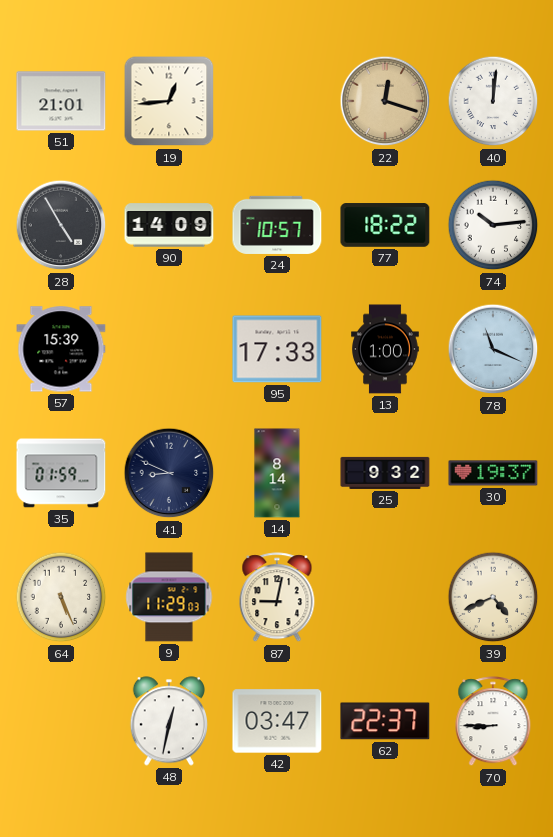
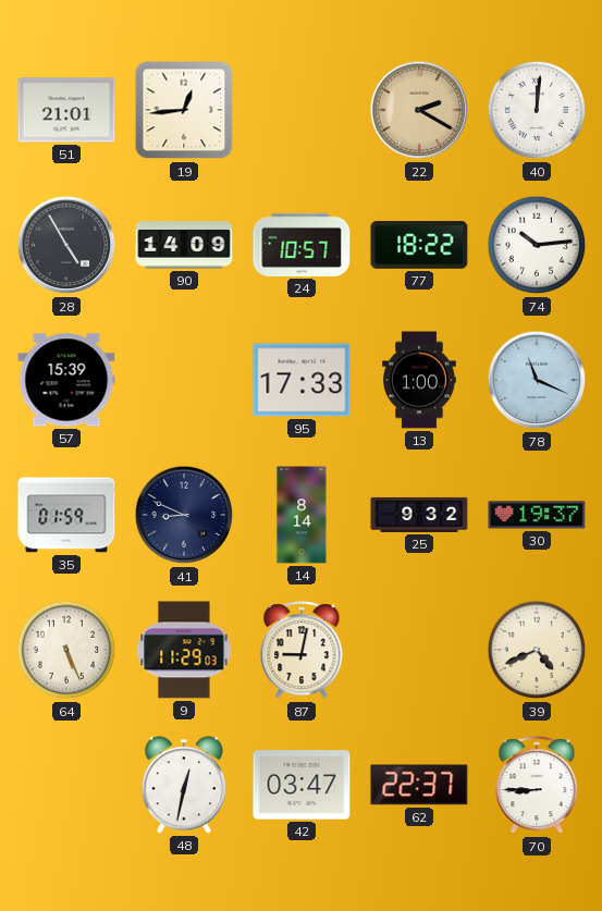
22: 12:18 -> 2:20 (419, 110)
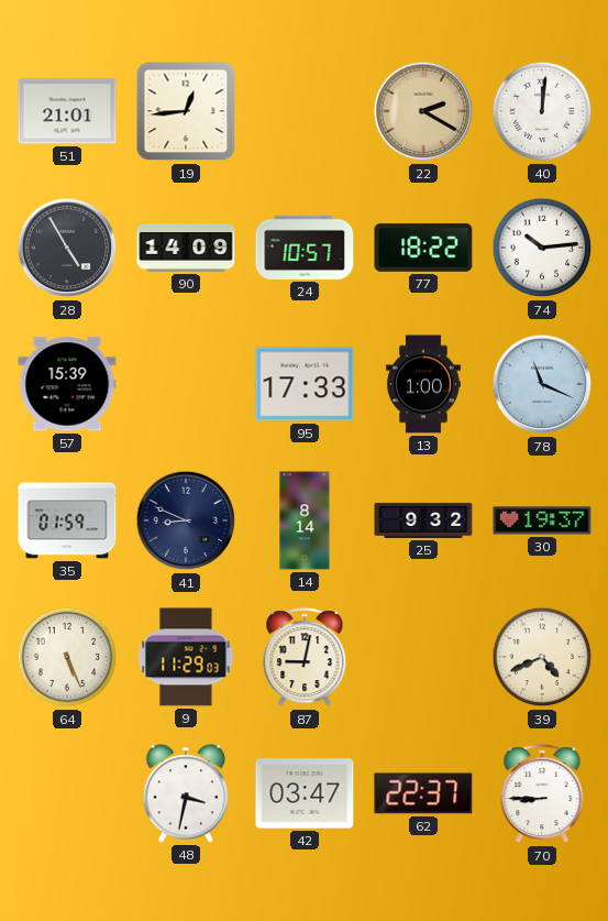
48: 12:32 -> 3:32 (185, 793)
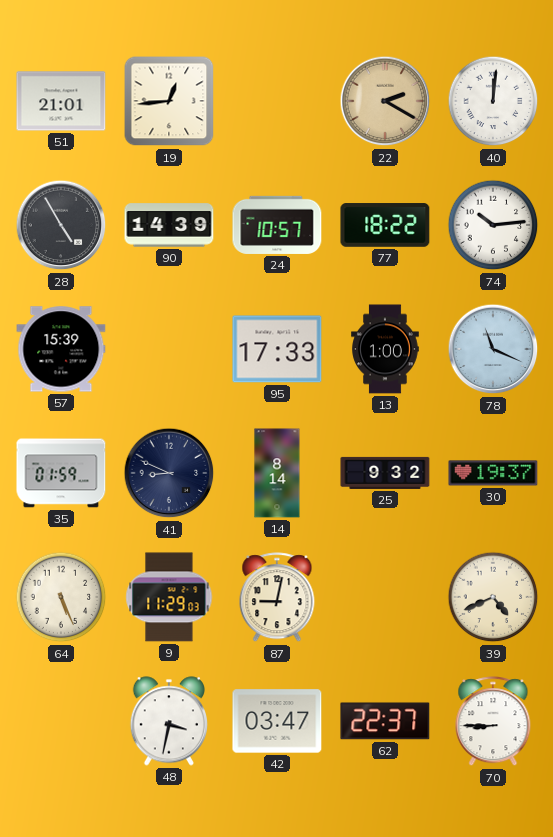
90: 14:09 -> 14:39 (169, 225)
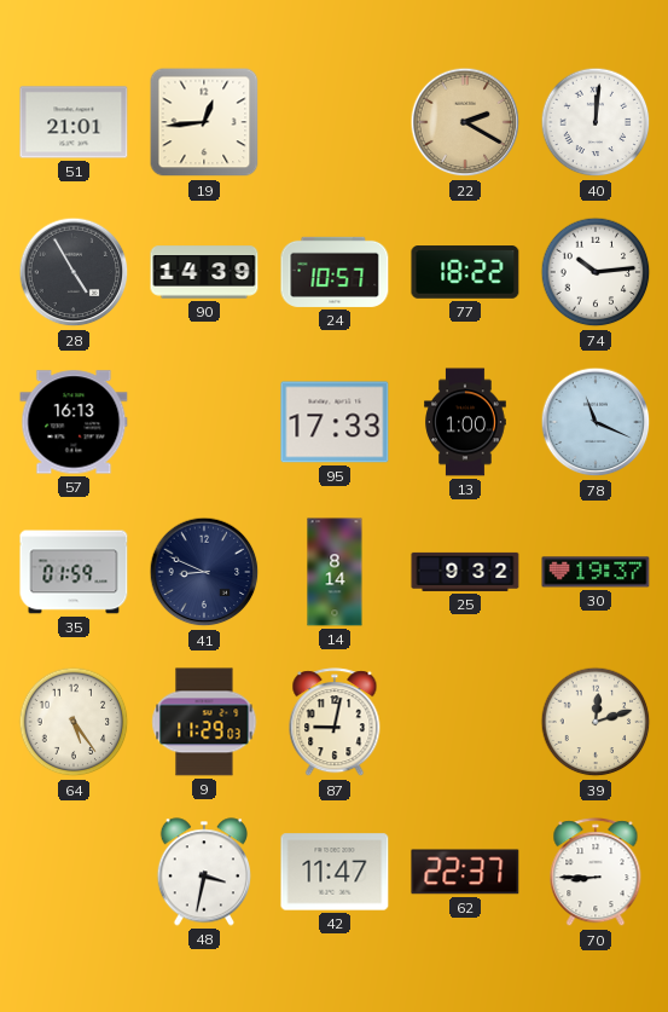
57: 15:39 -> 16:13 (74, 422)
64: 5:26 -> 5:24 (74, 722)
39: 4:41 -> 12:12 (596, 722)
42: 03:47 -> 11:47 (335, 872)
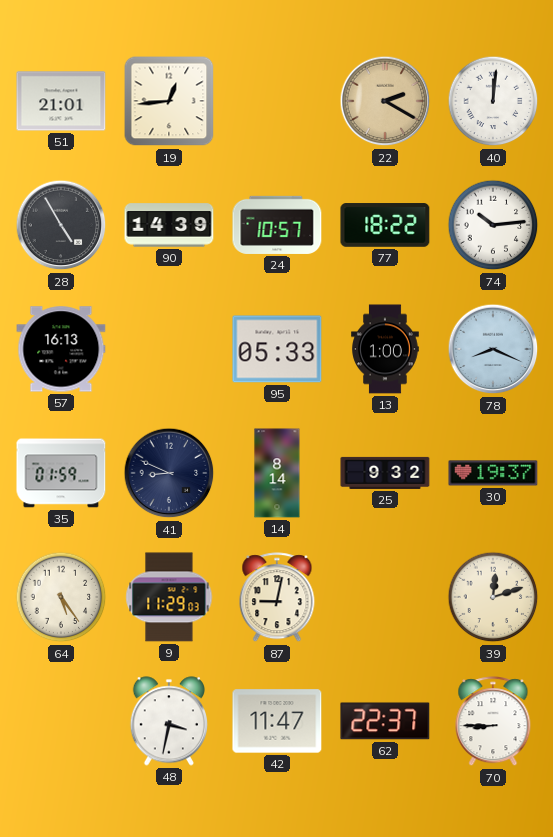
95: 17:33 -> 05:33 (277, 349)
78: 11:19 -> 8:19 (493, 349)
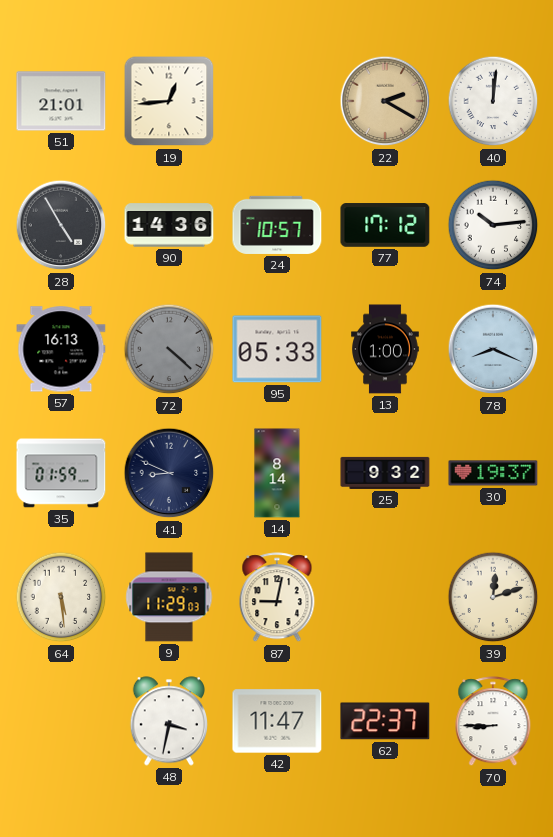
90: 14:39 -> 14:36 (169, 225)
77: 18:22 -> 17:12 (385, 225)
72: none -> 4:22 (169, 349)
64: 5:24 -> 5:29 (61, 597)
